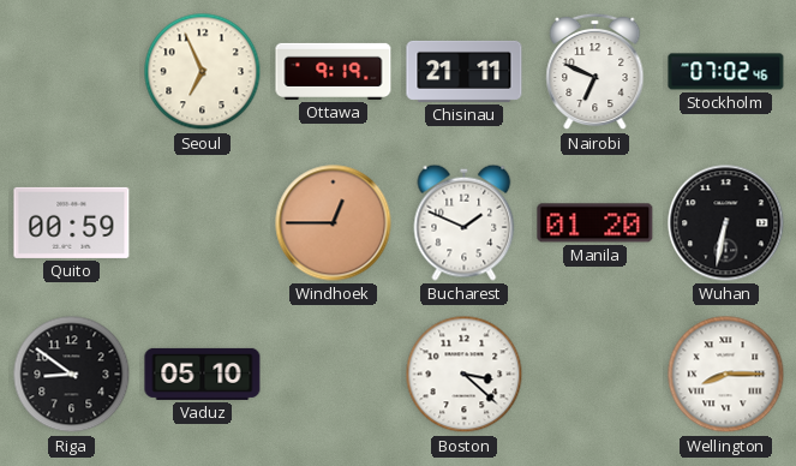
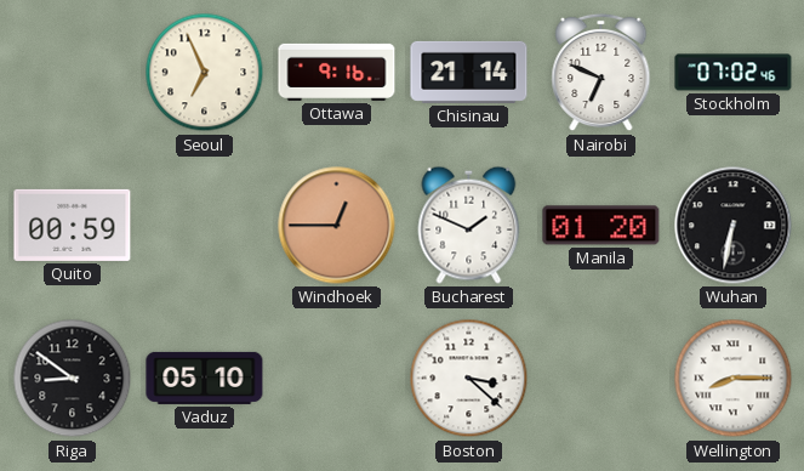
Ottawa: 9:19 -> 9:16 (337, 72)
Chisinau: 21:11 -> 21:14 (469, 72)
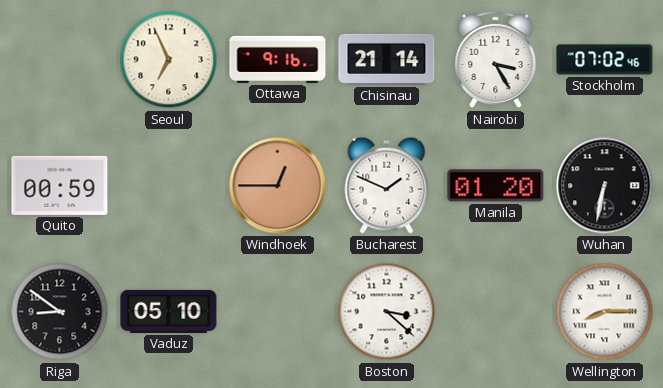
Nairobi: 6:49 -> 3:25 (496, 60)
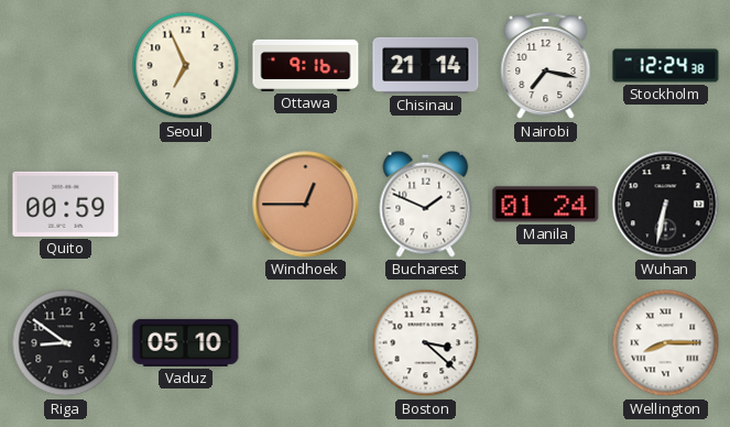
Nairobi: 3:25 -> 7:17 (546, 66)
Stockholm: 07:02 -> 12:24 (666, 66)
Manila: 01:20 -> 01:24 (546, 205)
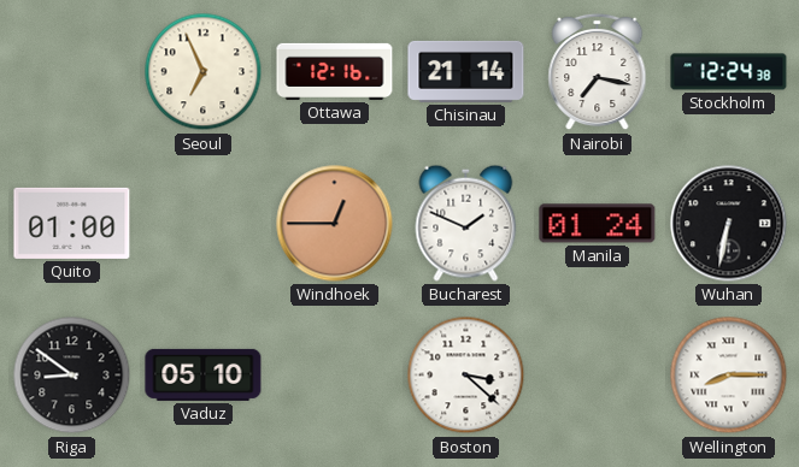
Ottawa: 9:16 -> 12:16 (335, 71)
Quito: 00:59 -> 01:00 (72, 223)
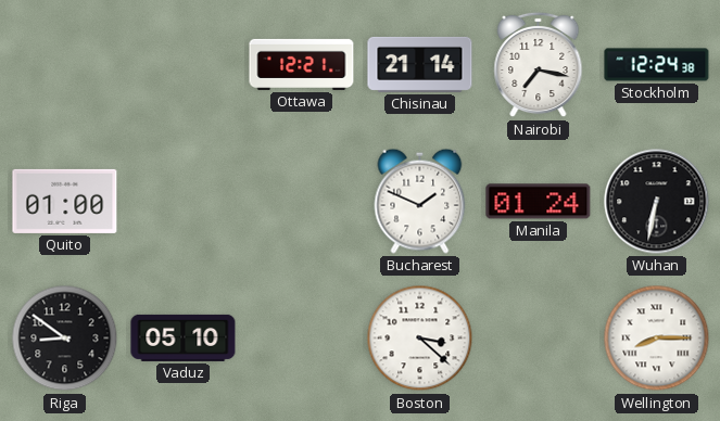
Seoul: 6:56 -> none (204, 72)
Ottawa: 12:16 -> 12:21 (302, 64)
Windhoek: 12:45 -> none (335, 224)
